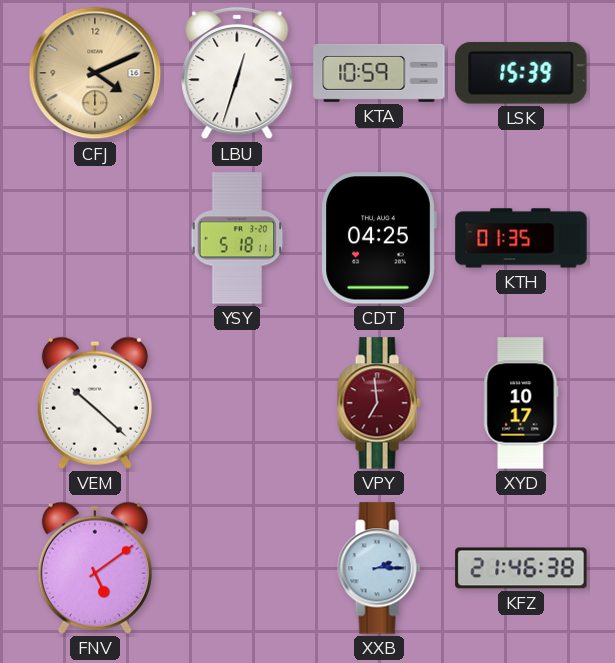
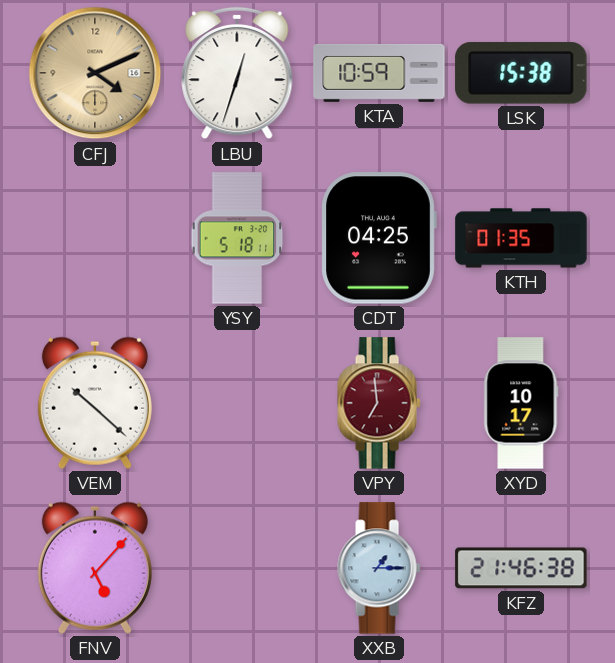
LSK: 15:39 -> 15:38 (521, 73)
FNV: 5:09 -> 5:07 (95, 568)
XXB: 2:15 -> 1:15 (379, 568)
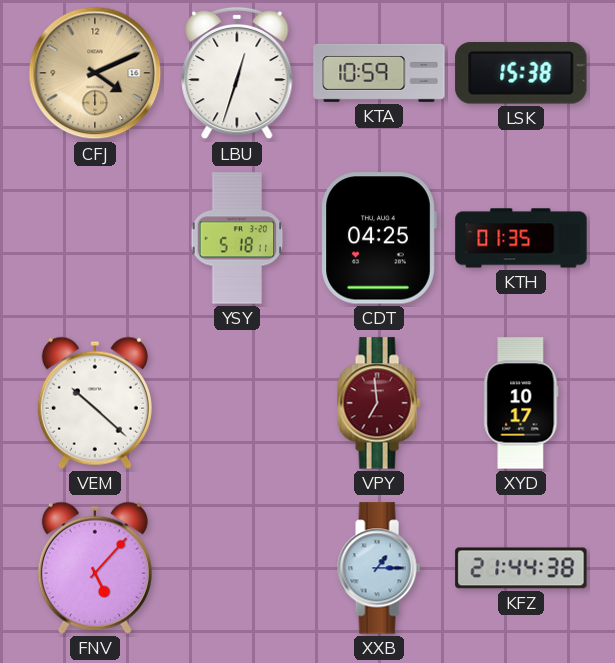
KFZ: 21:46 -> 21:44 (521, 568)
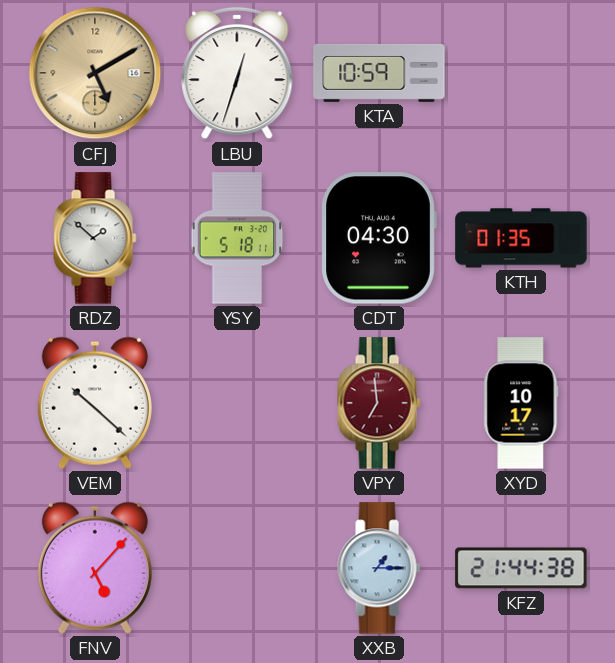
CFJ: 4:11 -> 5:10 (95, 73)
LSK: 15:38 -> none (521, 73)
RDZ: none -> 1:52 (95, 238)
CDT: 04:25 -> 04:30 (379, 238)
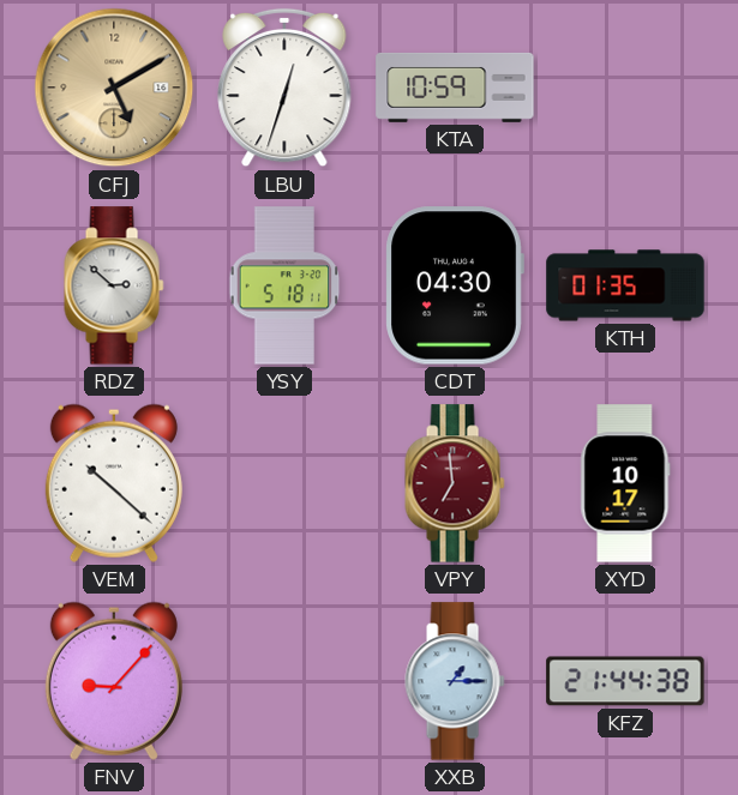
RDZ: 1:52 -> 2:52 (114, 285)
FNV: 5:07 -> 9:07 (114, 681)
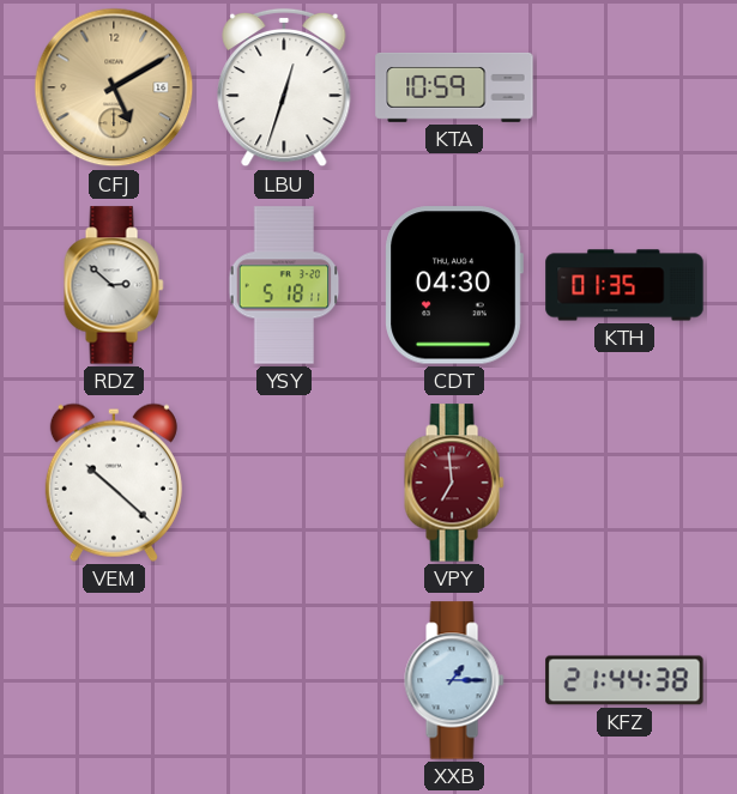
XYD: 10:17 -> none (625, 483)
FNV: 9:07 -> none (114, 681)
